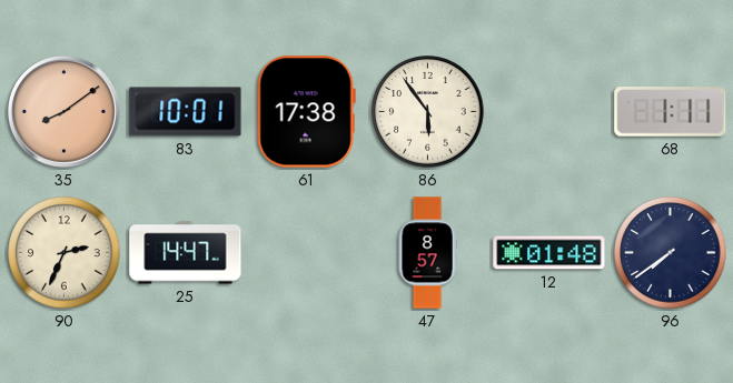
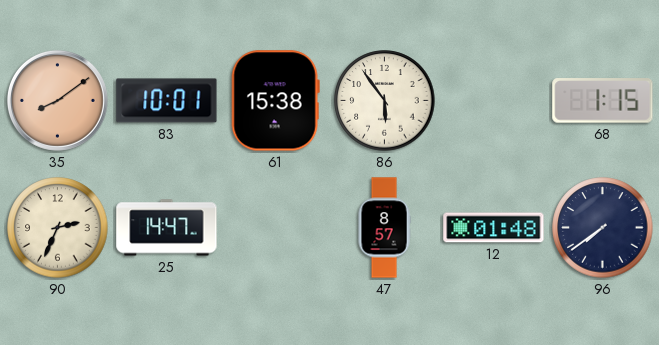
61: 17:38 -> 15:38 (275, 101)
68: 1:11 -> 1:15 (603, 101)
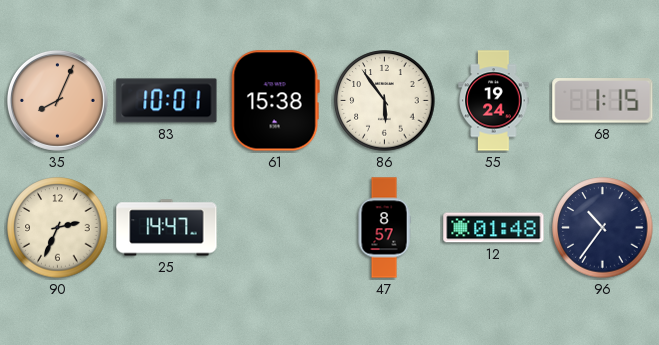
35: 8:09 -> 8:04 (57, 100)
55: none -> 19:24 (494, 101)
96: 7:39 -> 10:36 (603, 228)
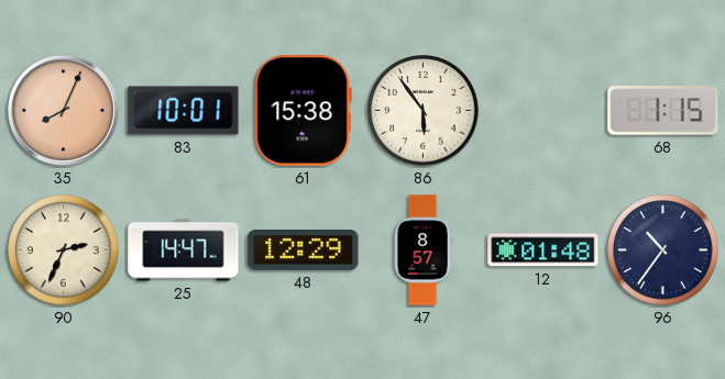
55: 19:24 -> none (494, 101)
48: none -> 12:29 (304, 250)
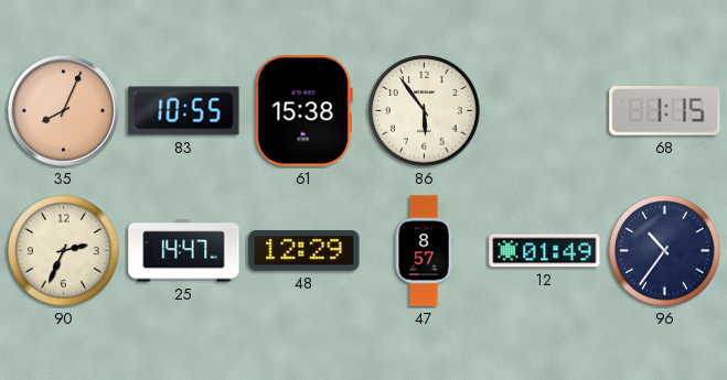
83: 10:01 -> 10:55 (184, 111)
12: 01:48 -> 01:49 (545, 251)
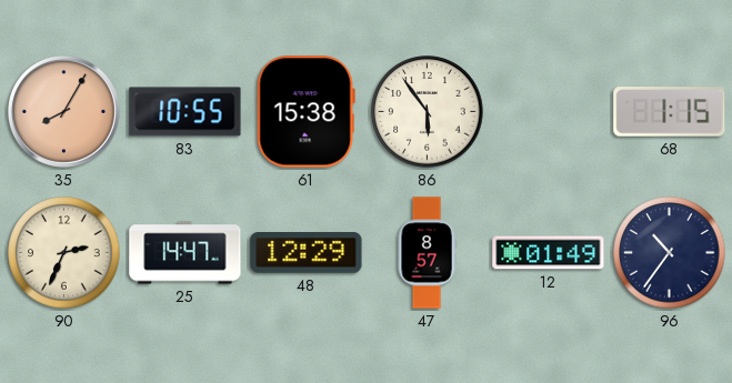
35: 8:04 -> 8:05 (63, 111)
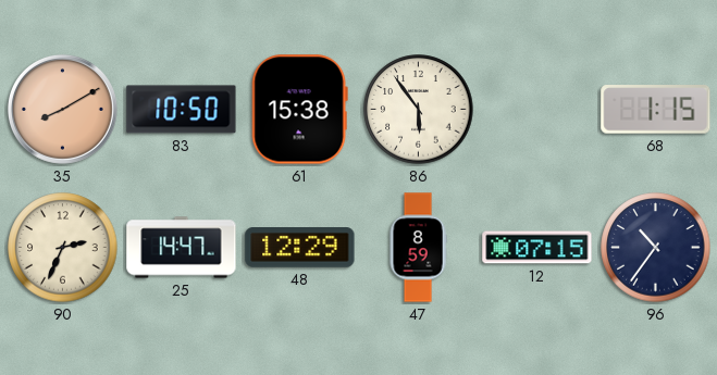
35: 8:05 -> 8:10 (62, 109)
83: 10:55 -> 10:50 (182, 110)
47: 8:57 -> 8:59 (418, 248)
12: 01:49 -> 07:15 (537, 248)
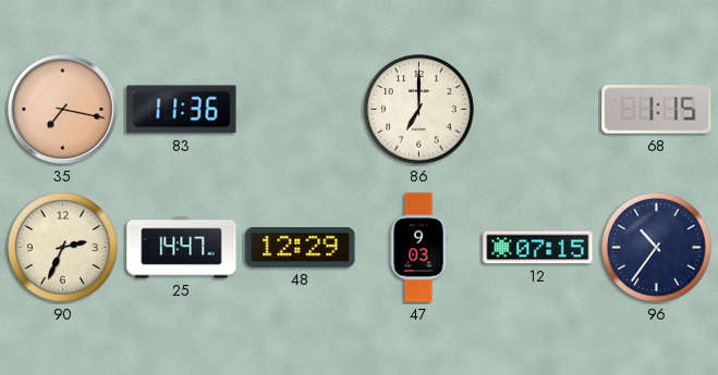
35: 8:10 -> 7:17 (62, 109)
83: 10:50 -> 11:36 (182, 110)
61: 15:38 -> none (299, 110)
86: 5:54 -> 7:00 (419, 110)
47: 8:59 -> 9:03 (418, 248)
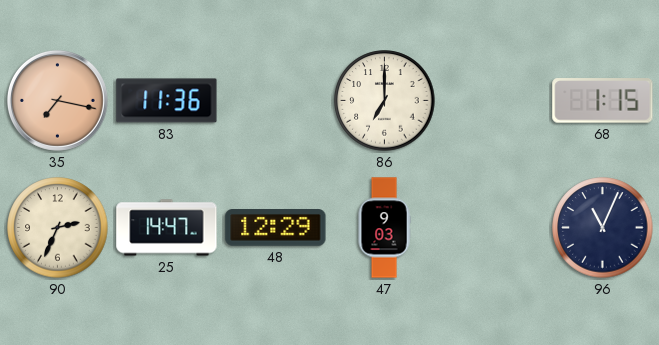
12: 07:15 -> none (538, 248)
96: 10:36 -> 11:04 (603, 228)
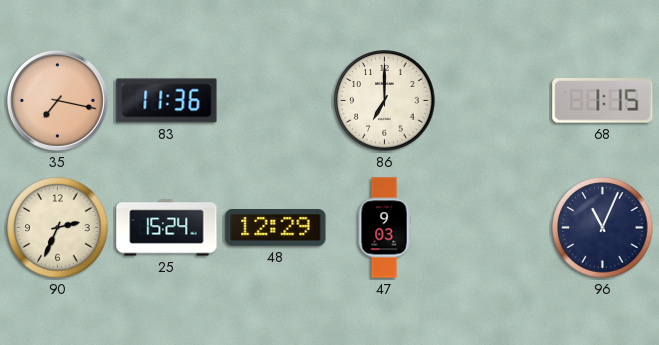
25: 14:47 -> 15:24 (167, 228)
